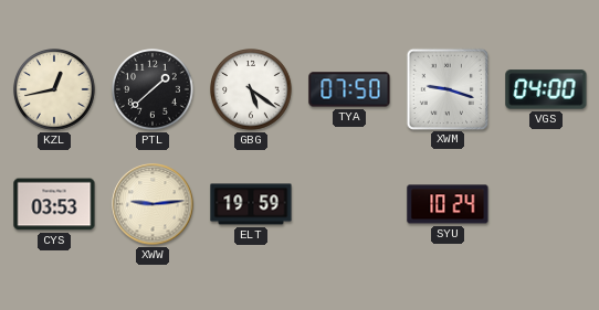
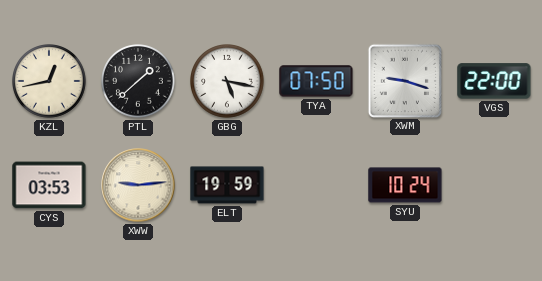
GBG: 5:21 -> 5:17 (228, 82)
VGS: 04:00 -> 22:00 (494, 81)
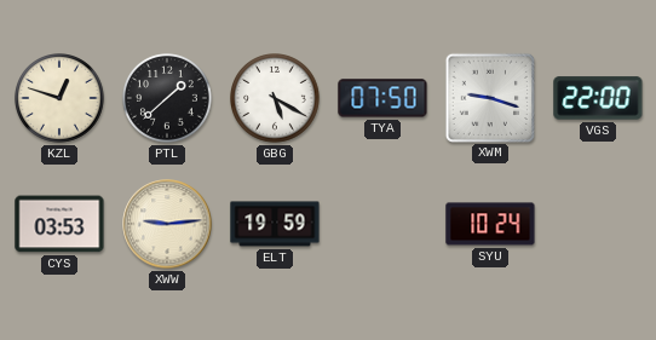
KZL: 12:43 -> 12:48 (61, 99)
GBG: 5:17 -> 5:20 (276, 99)
